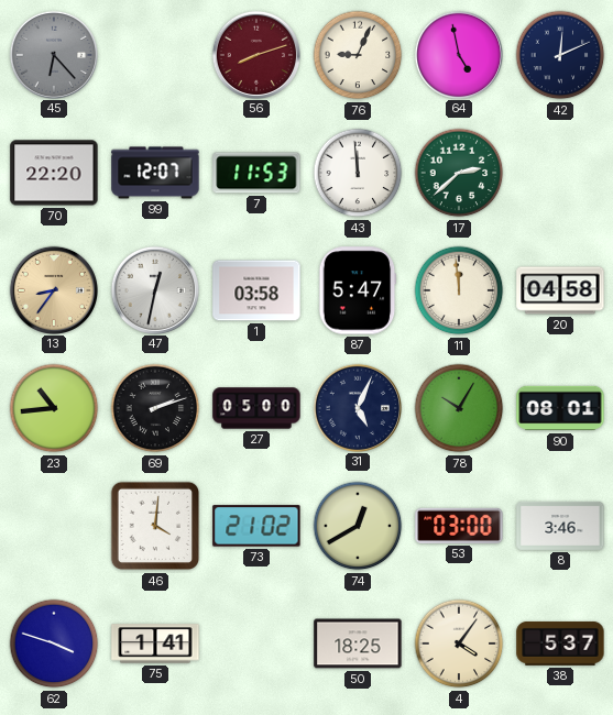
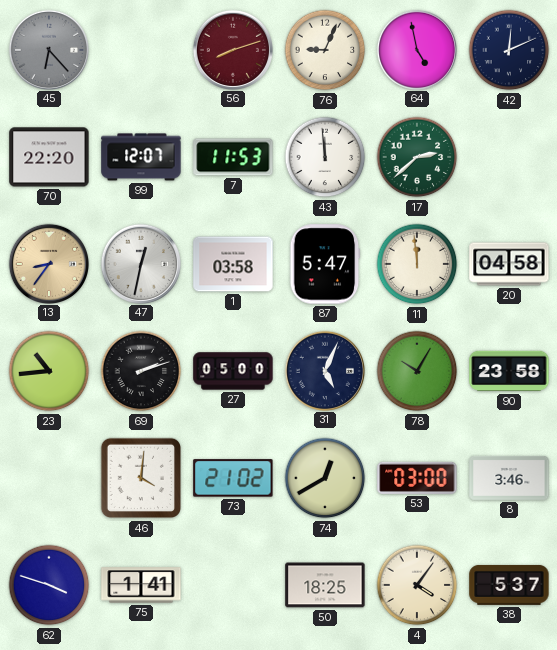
90: 08:01 -> 23:58 (509, 371)
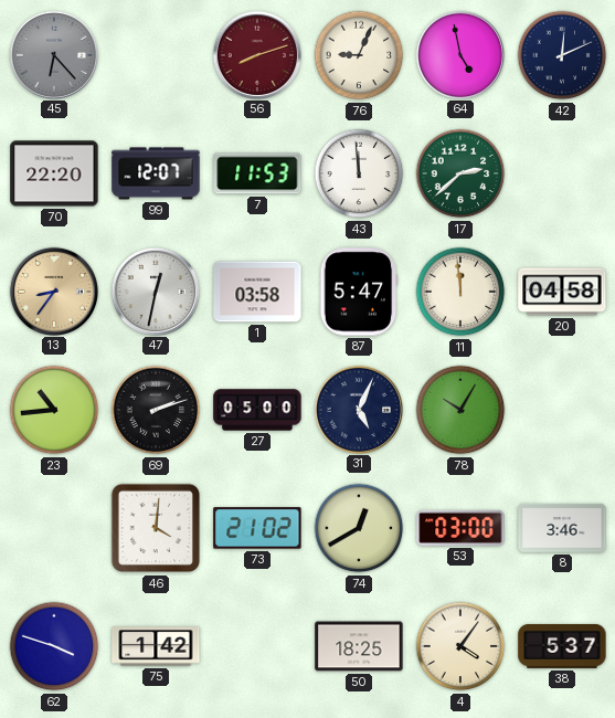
90: 23:58 -> none (509, 371)
75: 1:41 -> 1:42 (156, 646)
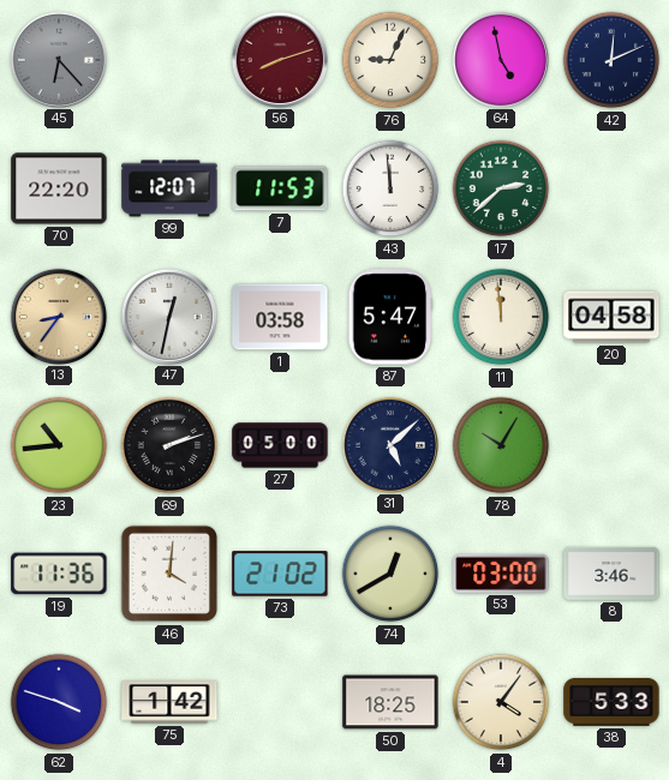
31: 5:04 -> 5:08 (389, 444)
19: none -> 11:36 (59, 574)
38: 5:37 -> 5:33 (611, 702)
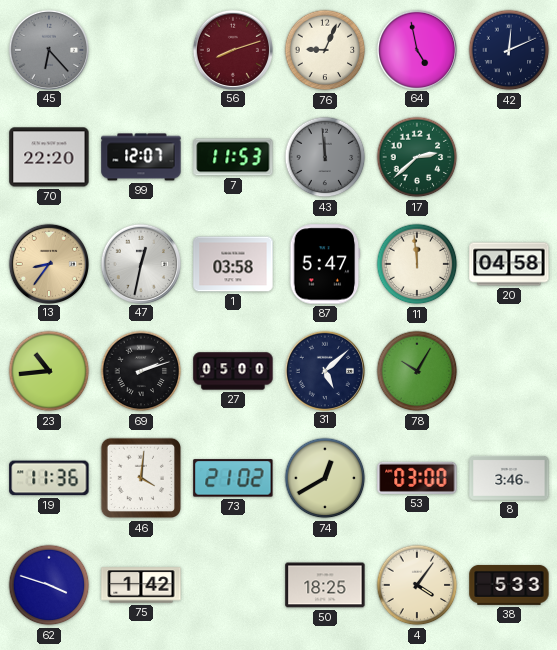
43 dial: white -> grey (325, 157)
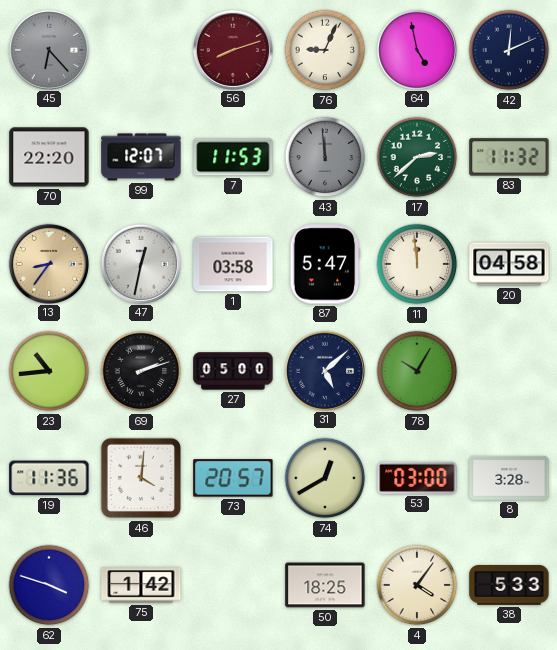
83: none -> 11:32 (509, 157)
73: 21:02 -> 20:57 (233, 478)
8: 3:46 -> 3:28 (509, 478)
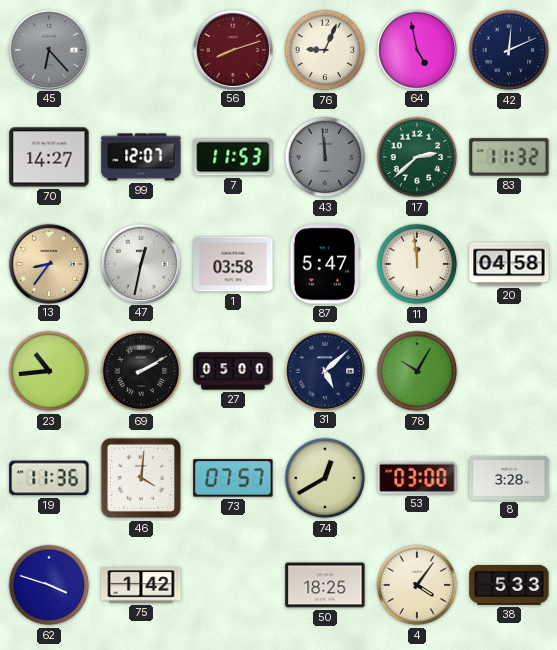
70: 22:20 -> 14:27 (49, 157)
69: 2:12 -> 2:10 (141, 371)
73: 20:57 -> 07:57 (233, 478)
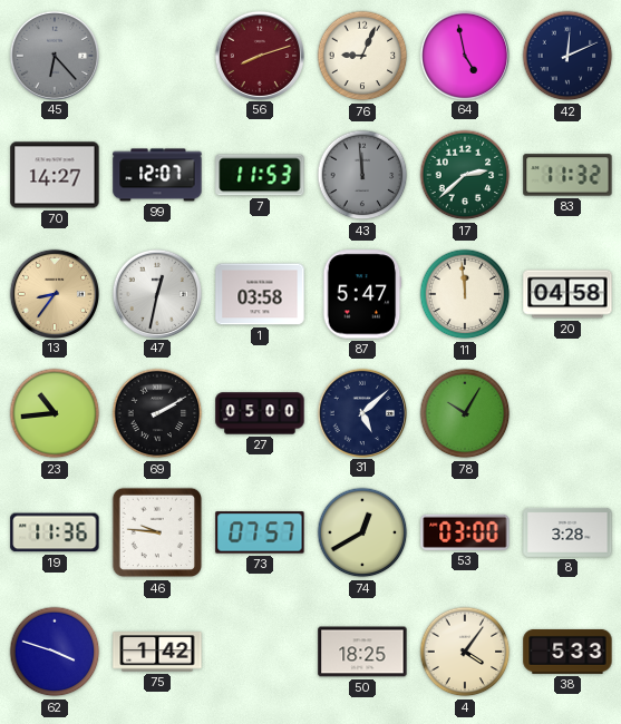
46: 4:01 -> 9:46 (157, 532)
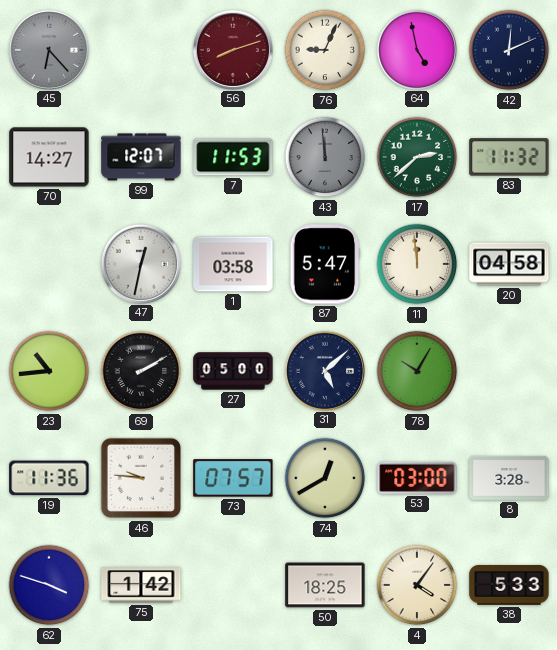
13: 8:36 -> none (54, 293)
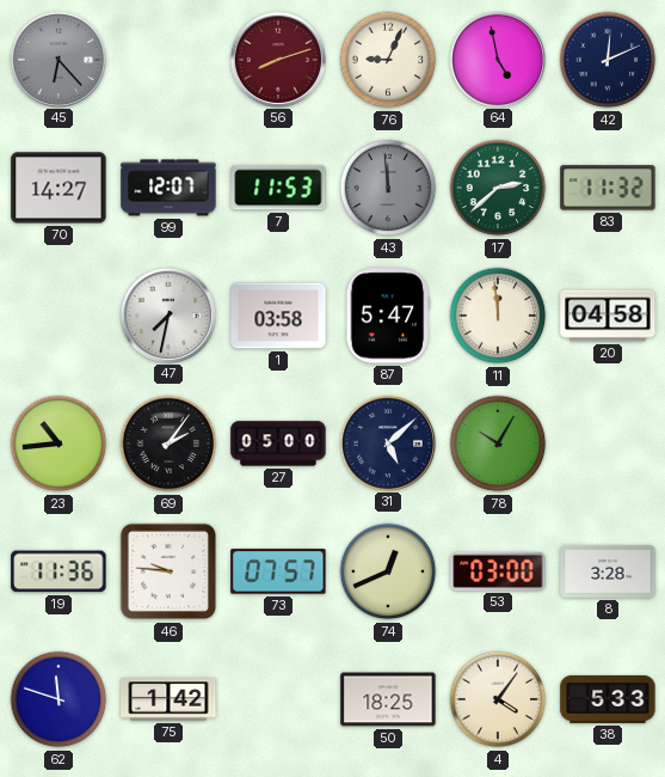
47: 12:32 -> 7:32 (167, 314)
69: 2:10 -> 2:06 (168, 443)
74: 12:40 -> 12:41 (388, 571)
62: 3:48 -> 11:48 (59, 699)
